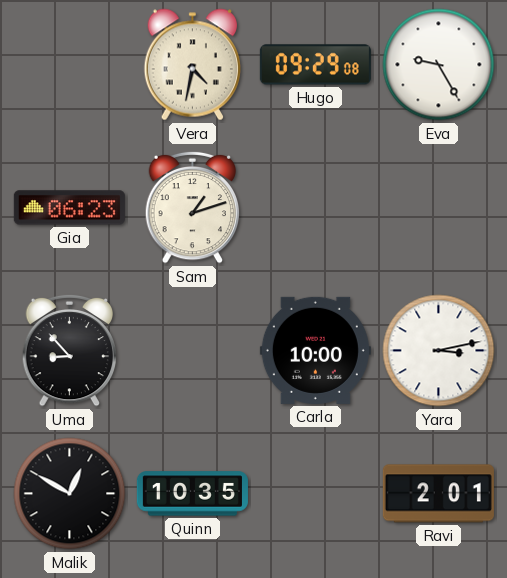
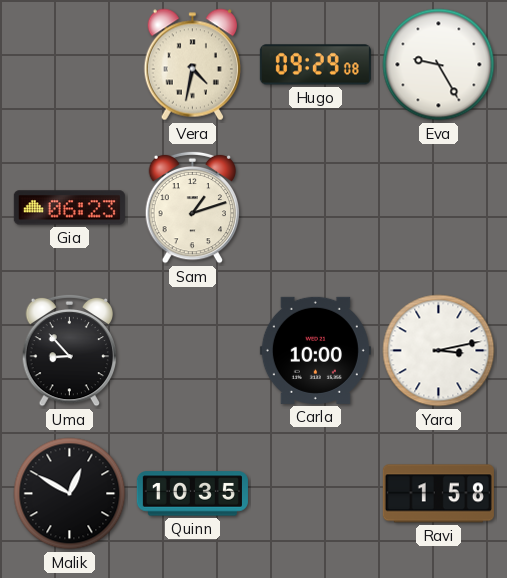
Ravi: 2:01 -> 1:58 (438, 494)
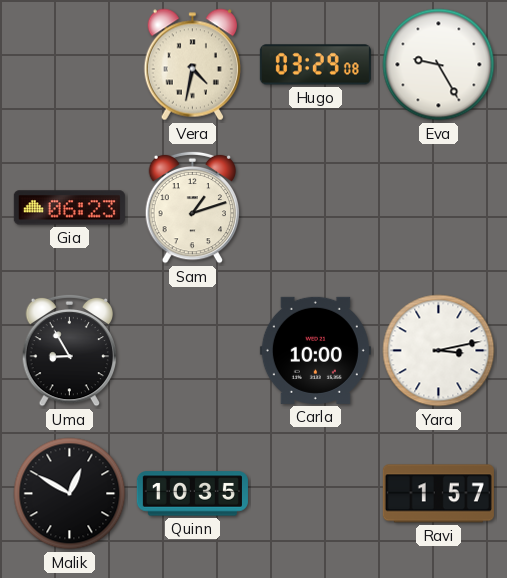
Hugo: 09:29 -> 03:29 (315, 65)
Uma: 8:53 -> 8:55 (70, 350)
Ravi: 1:58 -> 1:57 (438, 494)
